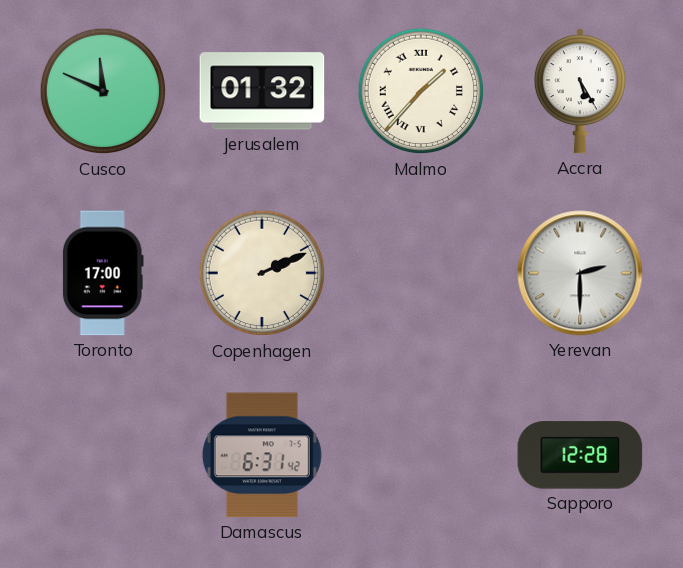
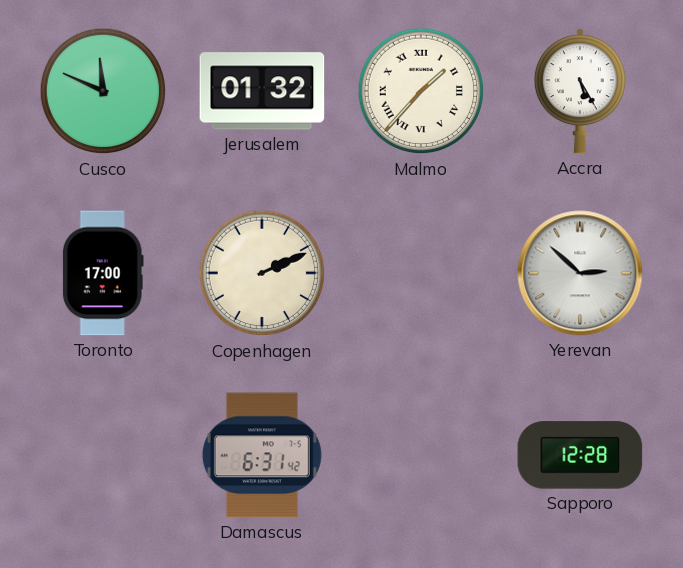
Yerevan: 2:30 -> 2:52 (580, 273)
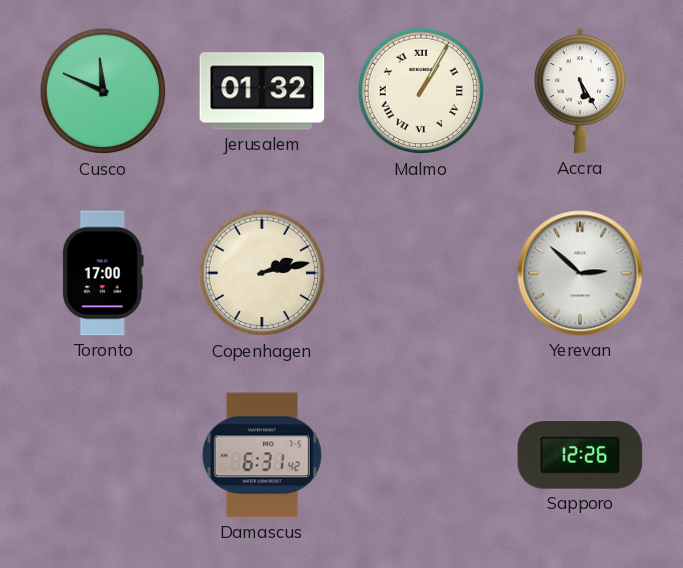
Malmo: 1:37 -> 1:05 (421, 91)
Copenhagen: 2:11 -> 2:13 (262, 273)
Sapporo: 12:28 -> 12:26 (580, 455)
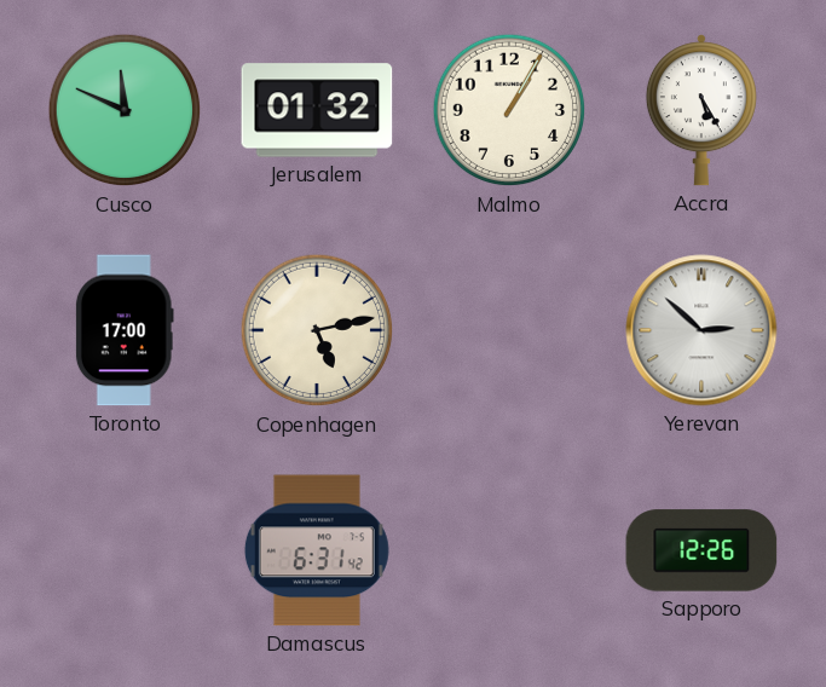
Malmo numerals: Roman -> Arabic (509, 110)
Copenhagen: 2:13 -> 5:13 (317, 330)
